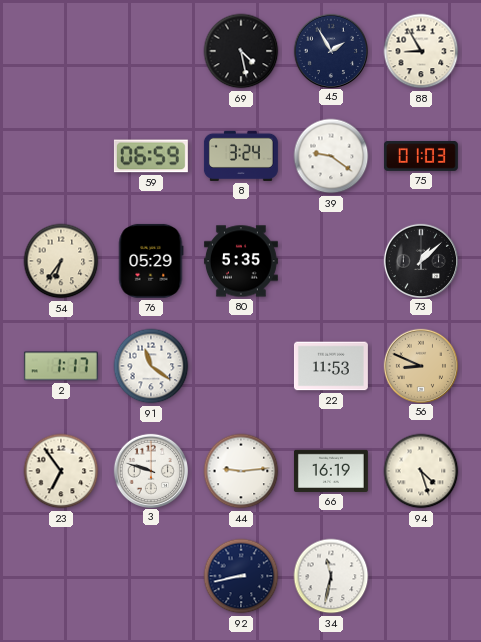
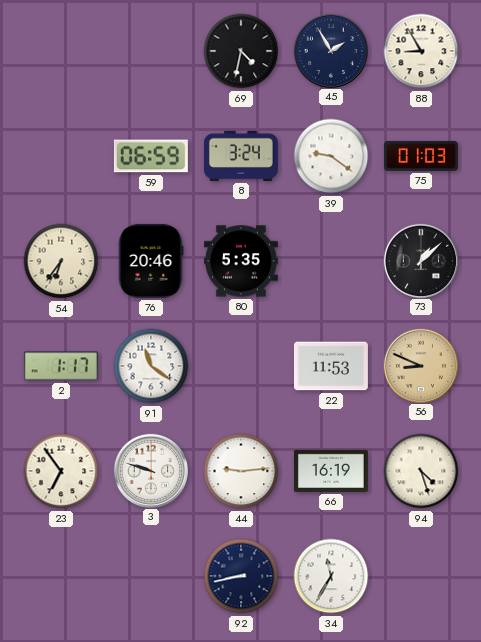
69: 4:28 -> 4:32 (241, 51)
76: 05:29 -> 20:46 (151, 261)
34: 11:32 -> 11:35 (331, 576)
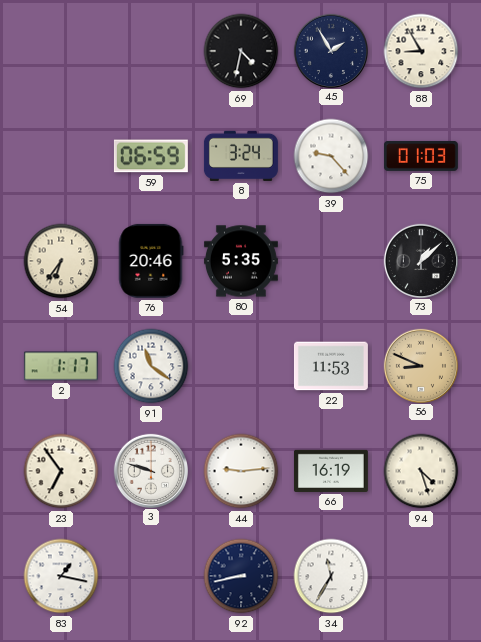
39: 9:21 -> 9:23 (331, 156)
83: none -> 1:17 (61, 576)
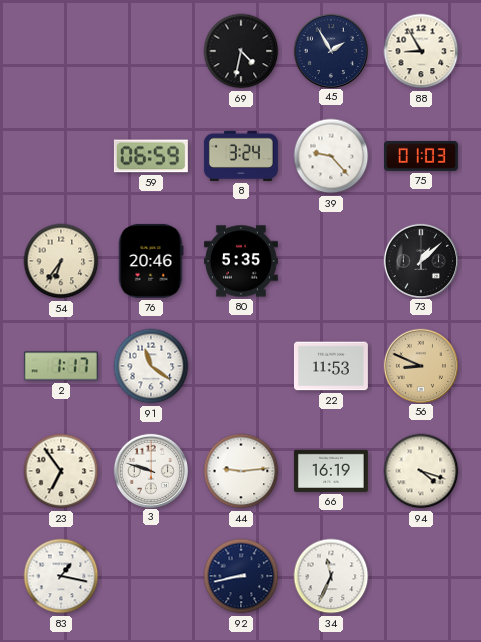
94: 4:27 -> 4:18 (421, 471)
34: 11:35 -> 11:34 (331, 576)
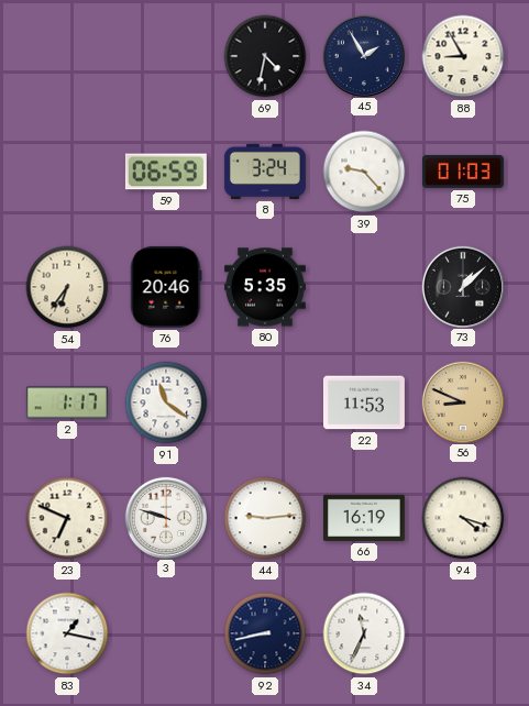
23: 6:54 -> 6:49 (67, 518)
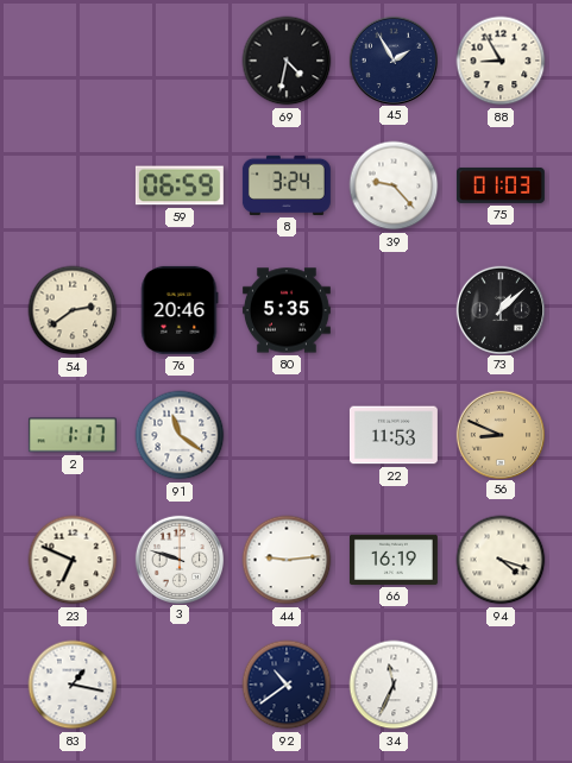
54: 6:36 -> 2:39 (73, 310)
92: 8:43 -> 10:39 (287, 685)
